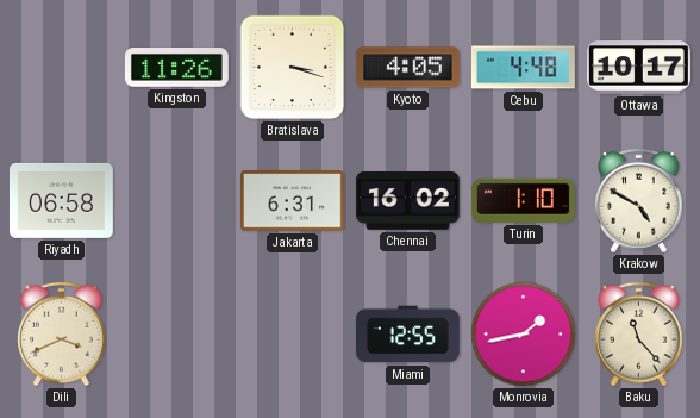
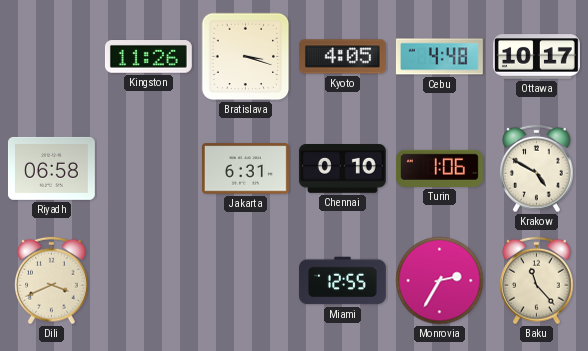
Chennai: 16:02 -> 0:10 (342, 169)
Turin: 1:10 -> 1:06 (439, 168)
Monrovia: 1:43 -> 2:35 (440, 281)
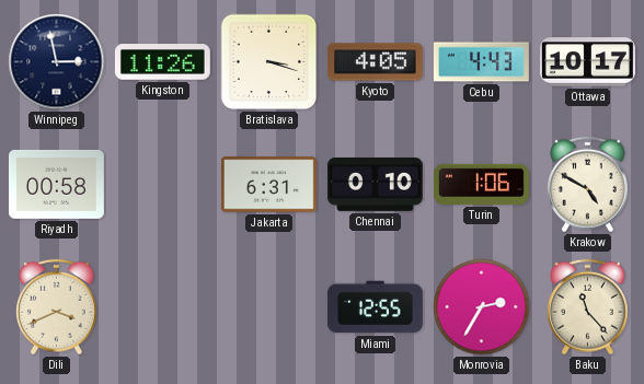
Winnipeg: none -> 2:58 (57, 62)
Cebu: 4:48 -> 4:43 (481, 62)
Riyadh: 06:58 -> 00:58 (56, 184)
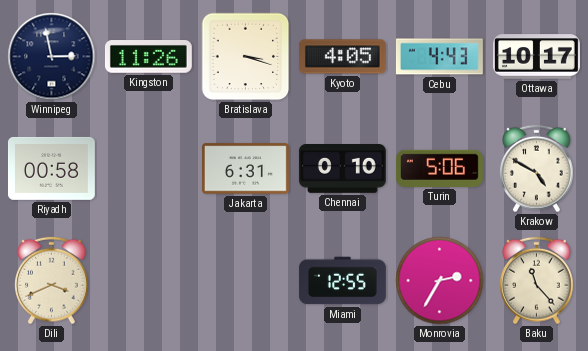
Turin: 1:06 -> 5:06 (439, 168)
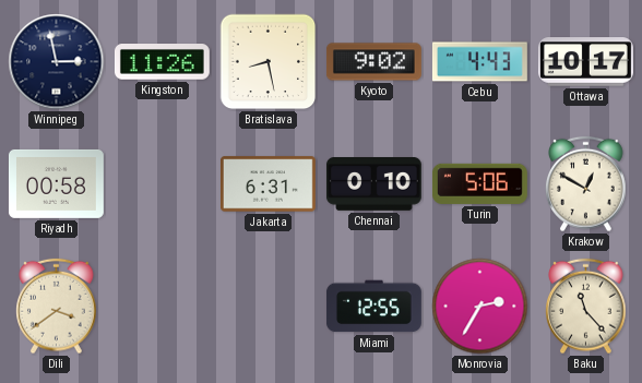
Bratislava: 3:18 -> 8:28 (269, 62)
Kyoto: 4:05 -> 9:02 (373, 62)
Krakow: 4:50 -> 12:50 (586, 184)
Dili: 3:41 -> 3:39 (57, 307)
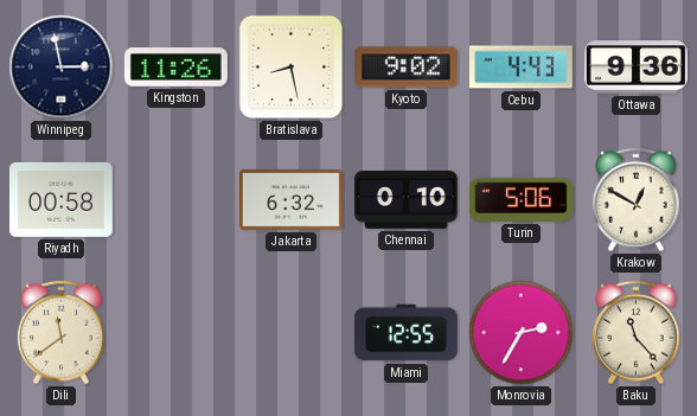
Ottawa: 10:17 -> 9:36 (635, 68)
Jakarta: 6:31 -> 6:32 (290, 200)
Dili: 3:39 -> 11:39 (62, 333)
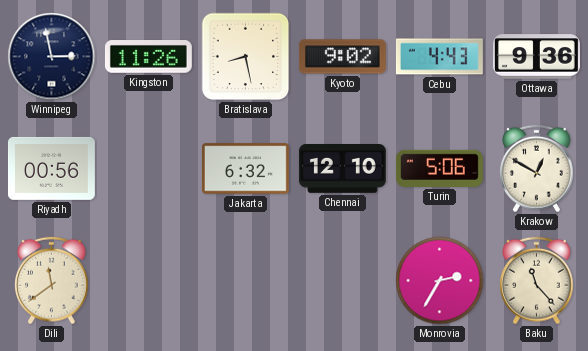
Riyadh: 00:58 -> 00:56 (51, 168)
Chennai: 0:10 -> 12:10 (342, 169)
Miami: 12:55 -> none (405, 333)
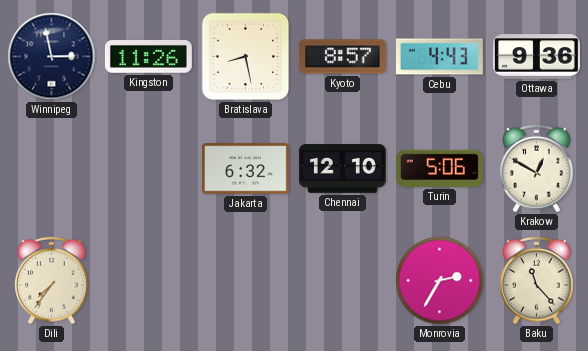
Kyoto: 9:02 -> 8:57 (342, 57)
Riyadh: 00:56 -> none (51, 168)
Dili: 11:39 -> 7:36 (52, 281)
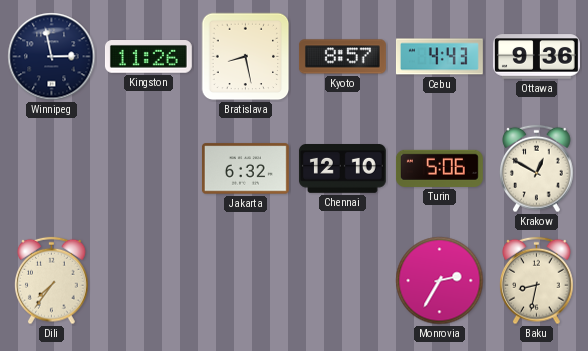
Baku: 11:23 -> 8:32 (537, 281)
